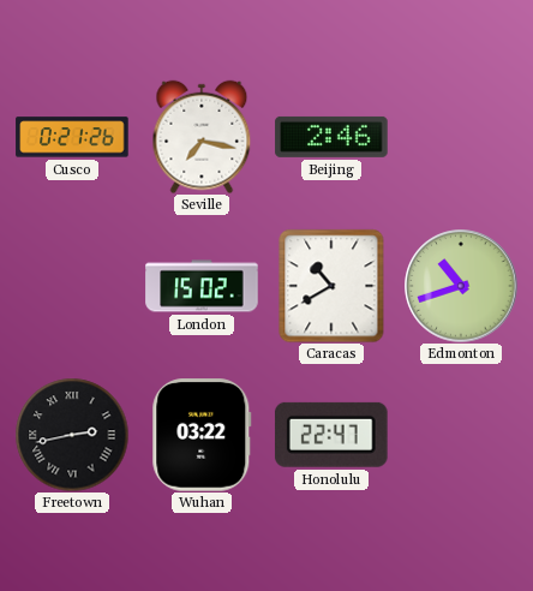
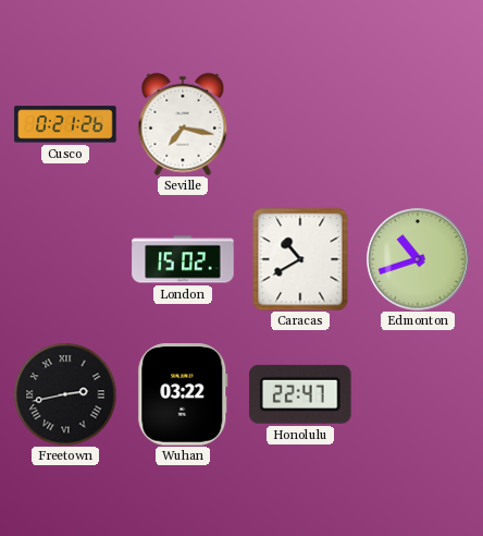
Beijing: 2:46 -> none (331, 137)
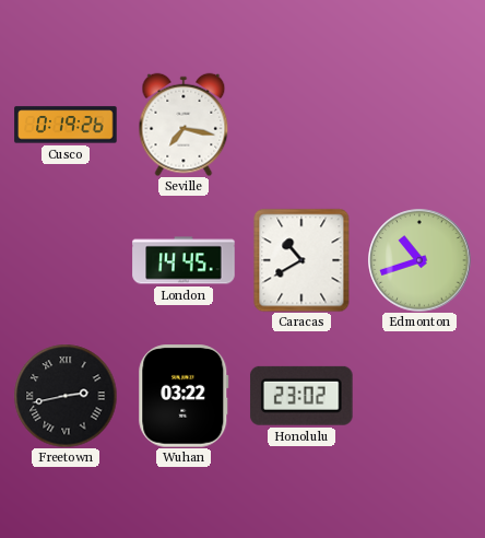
Cusco: 0:21 -> 0:19 (66, 125)
London: 15:02 -> 14:45 (184, 260)
Honolulu: 22:47 -> 23:02 (301, 396)
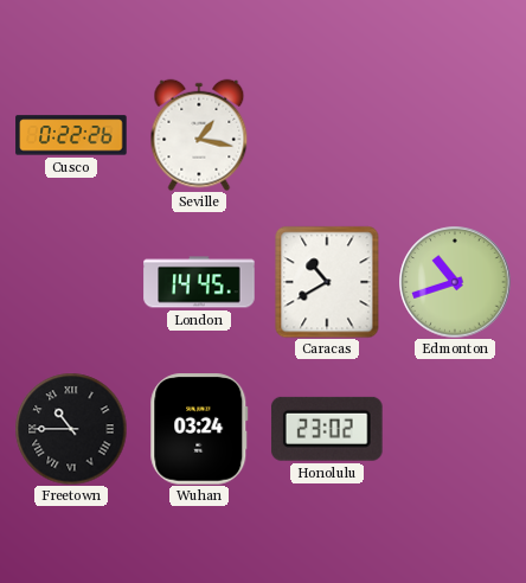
Cusco: 0:19 -> 0:22 (71, 135)
Seville: 7:17 -> 1:17 (199, 135)
Freetown: 2:43 -> 10:45 (71, 429)
Wuhan: 03:22 -> 03:24 (199, 429)
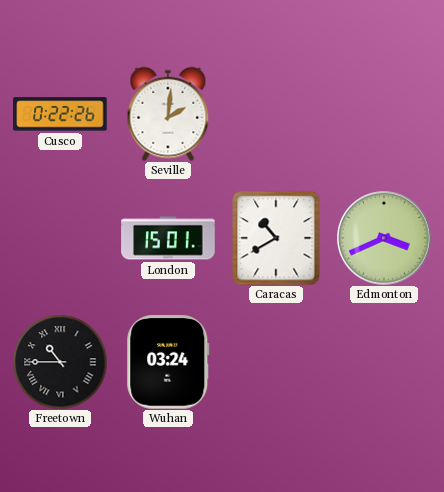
Seville: 1:17 -> 2:01 (168, 114)
London: 14:45 -> 15:01 (168, 238)
Edmonton: 10:42 -> 3:41 (384, 238)
Honolulu: 23:02 -> none (327, 429)
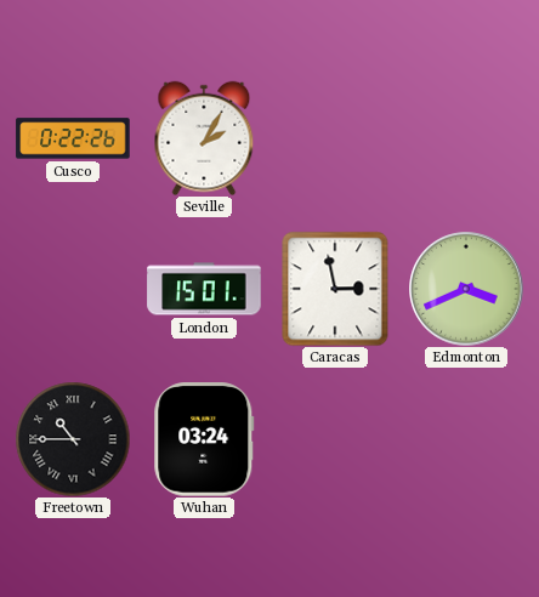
Seville: 2:01 -> 2:05 (204, 138)
Caracas: 10:40 -> 2:58 (335, 289)
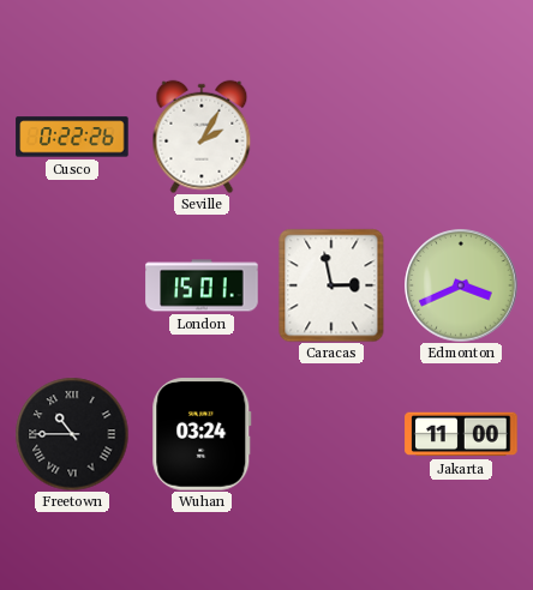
Jakarta: none -> 11:00 (461, 434)
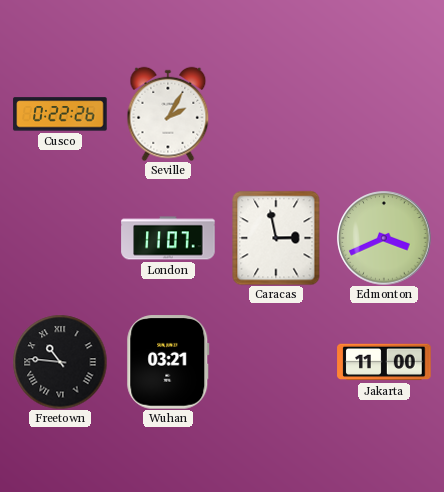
London: 15:01 -> 11:07 (168, 238)
Freetown: 10:45 -> 10:46 (60, 362)
Wuhan: 03:24 -> 03:21 (168, 362)
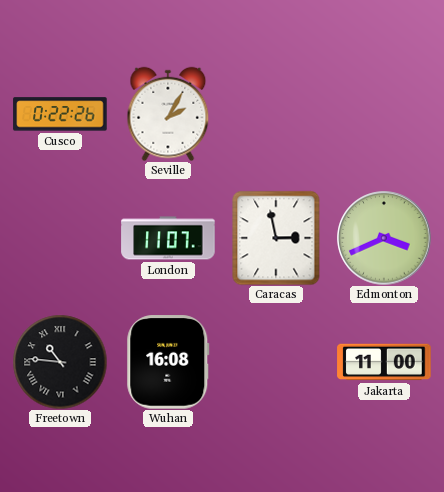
Wuhan: 03:21 -> 16:08 (168, 362)
